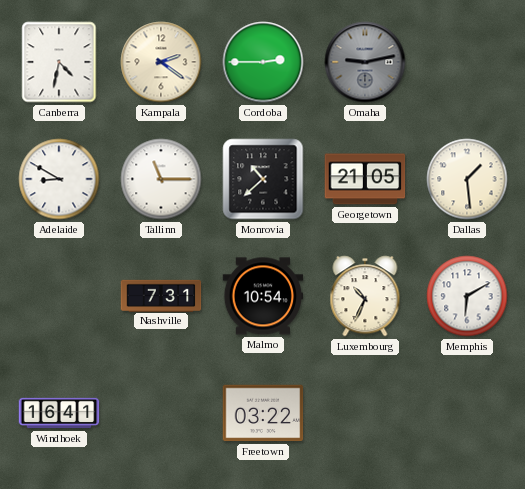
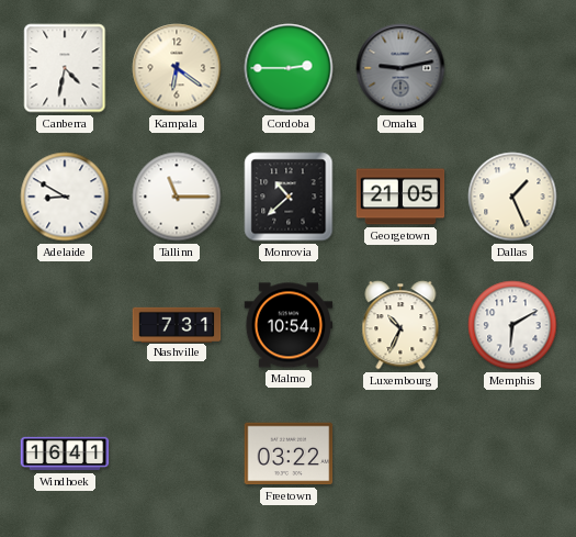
Kampala: 2:21 -> 6:21 (177, 68)
Dallas: 1:29 -> 1:26 (512, 197)
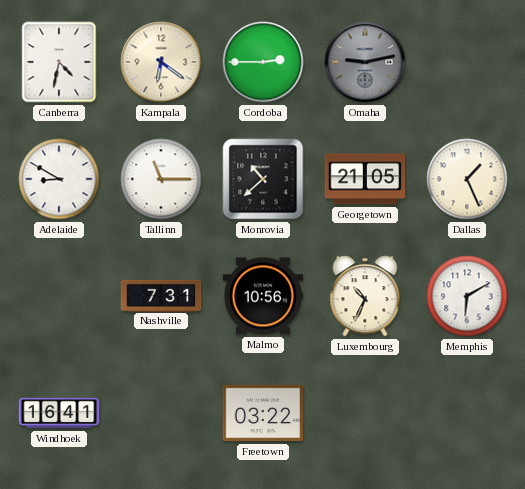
Malmo: 10:54 -> 10:56 (263, 296)
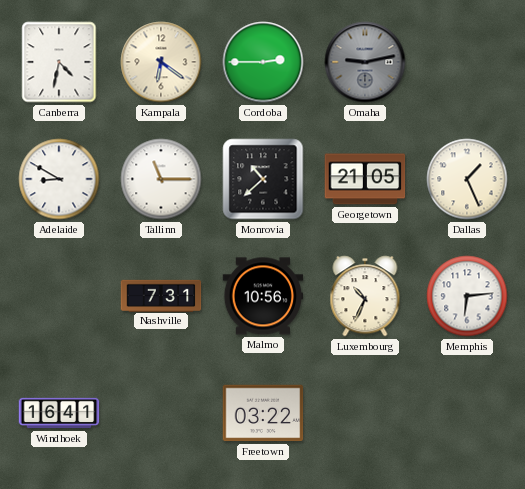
Memphis: 6:10 -> 6:14 (467, 296)
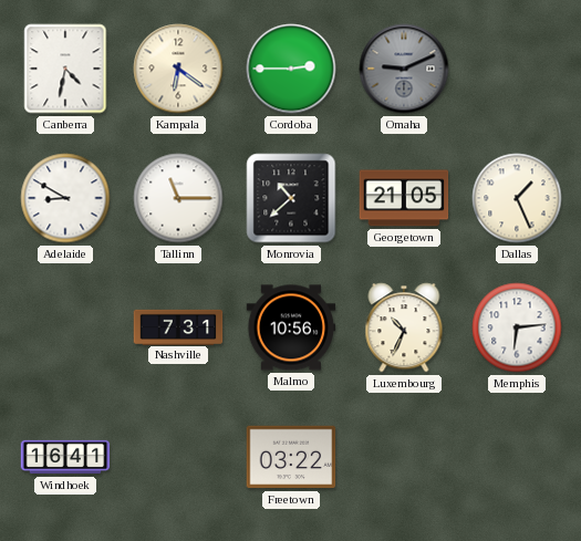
Omaha: 9:13 -> 9:11 (404, 69)
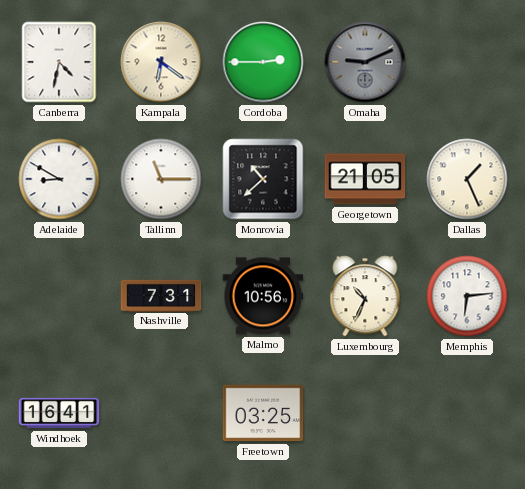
Freetown: 03:22 -> 03:25 (263, 413)
